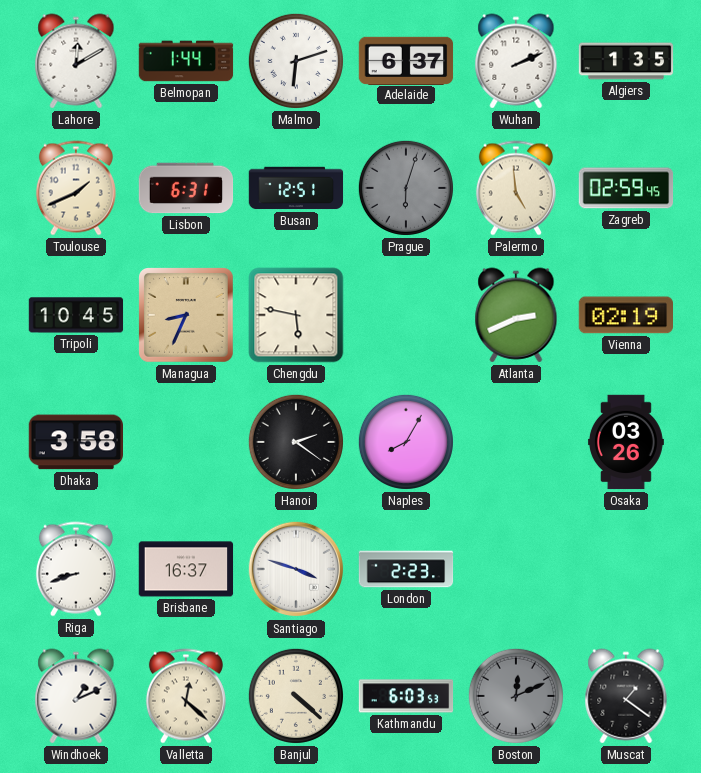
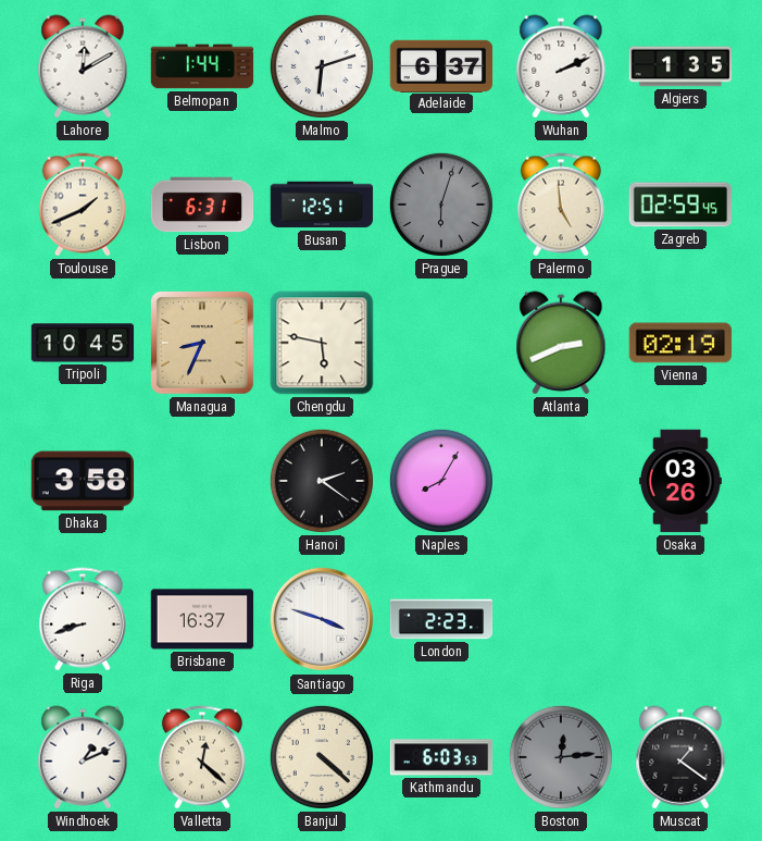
Boston: 12:11 -> 12:14 (561, 757)
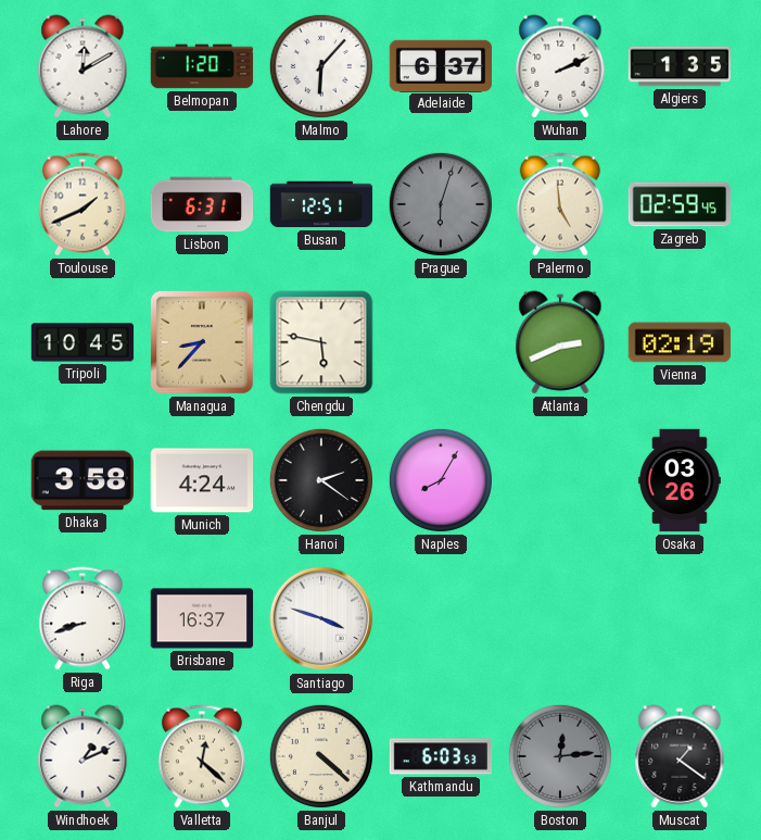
Belmopan: 1:44 -> 1:20 (202, 66)
Malmo: 6:12 -> 6:07 (321, 66)
Managua: 8:34 -> 8:37 (203, 343)
Munich: none -> 4:24 (202, 480)
London: 2:23 -> none (441, 619)
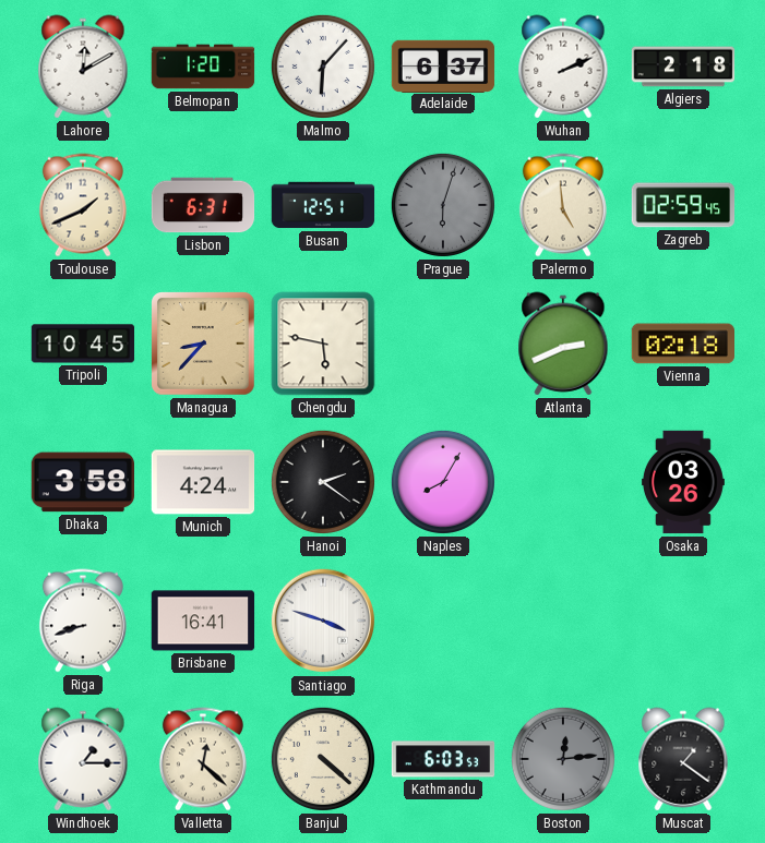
Algiers: 1:35 -> 2:18 (683, 67)
Vienna: 02:19 -> 02:18 (682, 344)
Brisbane: 16:37 -> 16:41 (203, 621)
Windhoek: 1:11 -> 1:15 (83, 759)
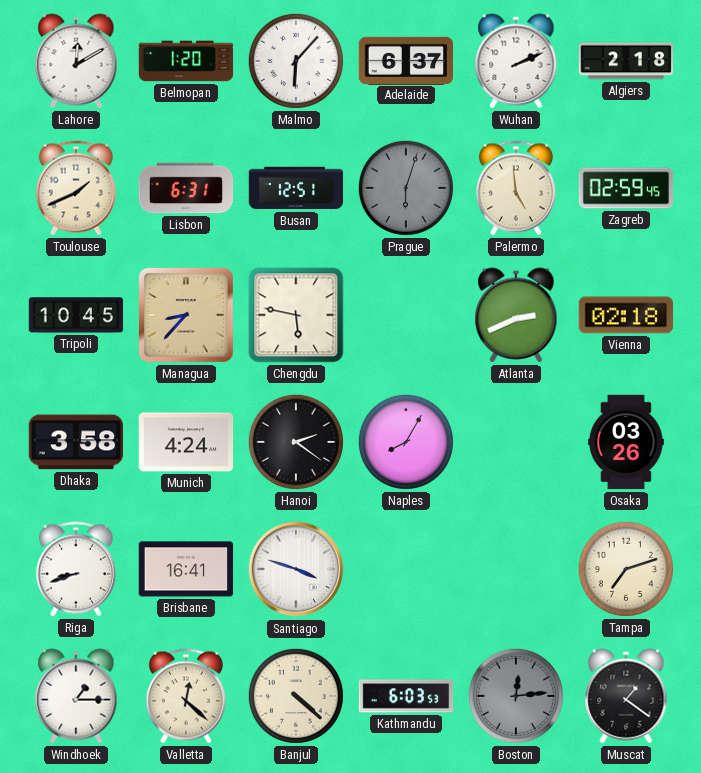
Tampa: none -> 7:12 (626, 569)
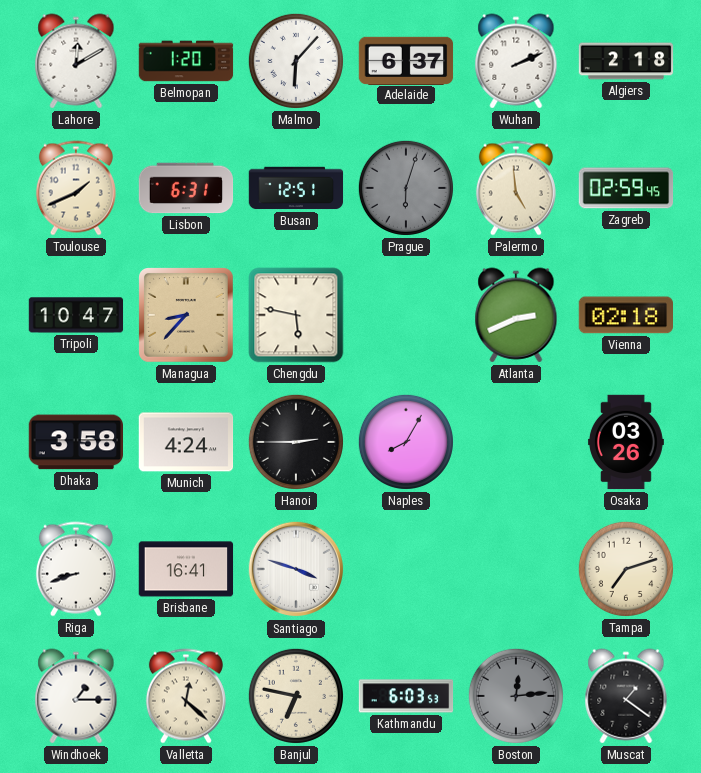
Tripoli: 10:45 -> 10:47 (76, 315)
Hanoi: 2:21 -> 2:45 (296, 442)
Banjul: 4:22 -> 6:47 (296, 696)
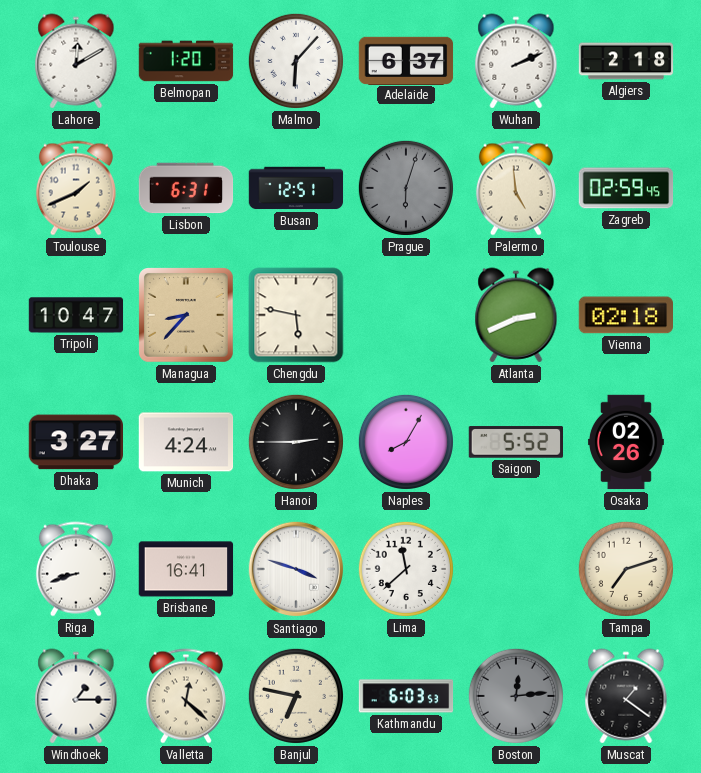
Dhaka: 3:58 -> 3:27 (76, 442)
Saigon: none -> 5:52 (515, 442)
Osaka: 03:26 -> 02:26 (626, 442)
Lima: none -> 11:38 (406, 569)
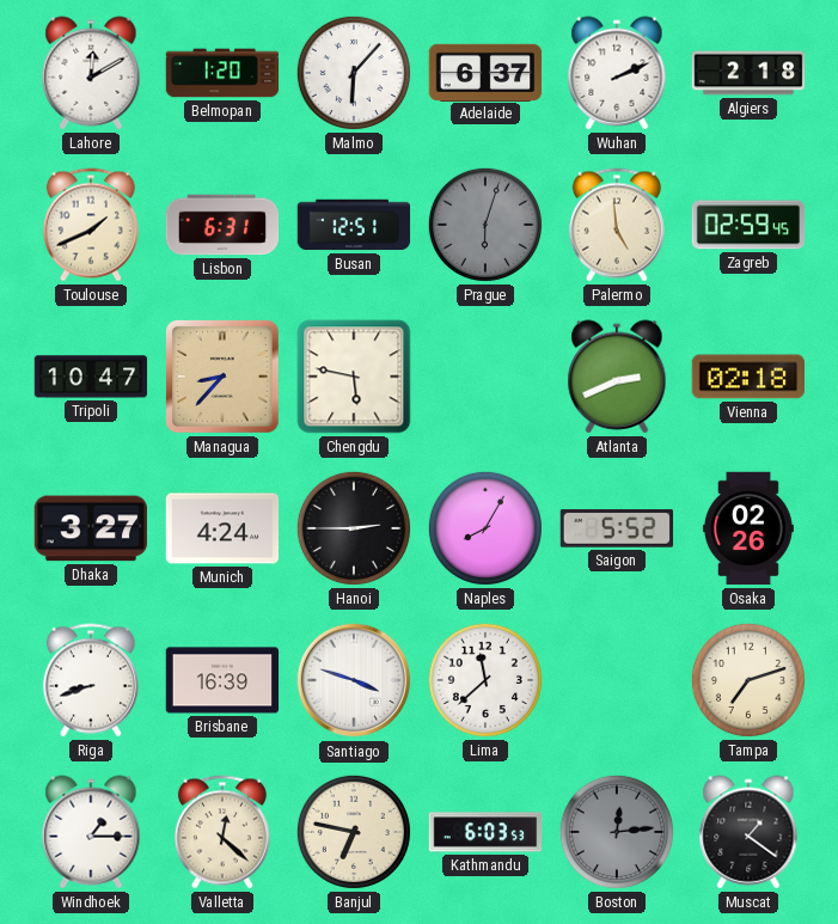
Brisbane: 16:41 -> 16:39 (222, 680)
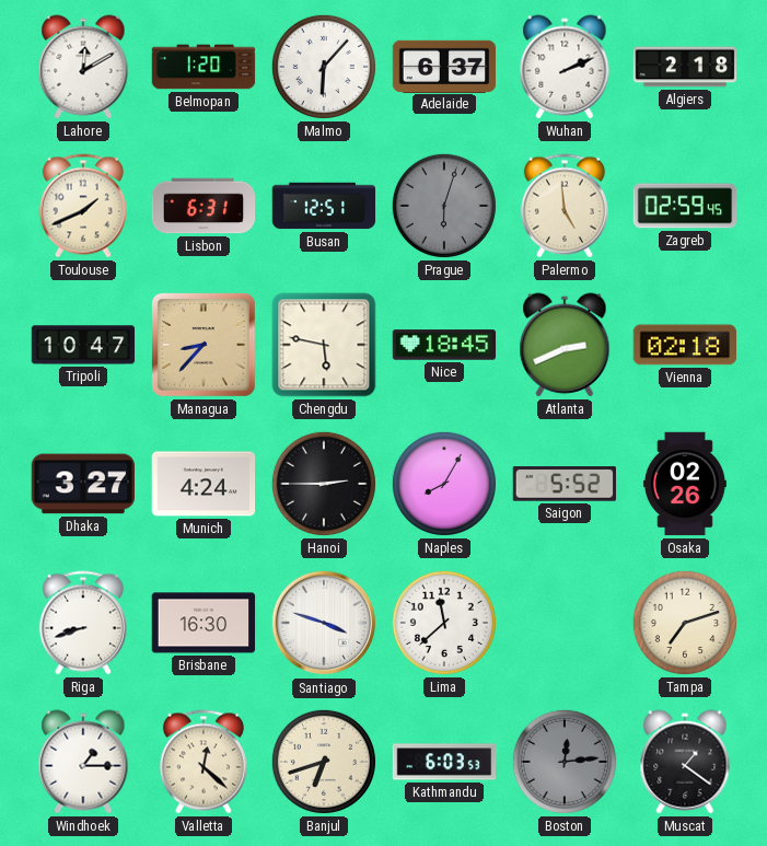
Nice: none -> 18:45 (444, 345)
Brisbane: 16:39 -> 16:30 (204, 623)
Banjul: 6:47 -> 6:42 (324, 762)
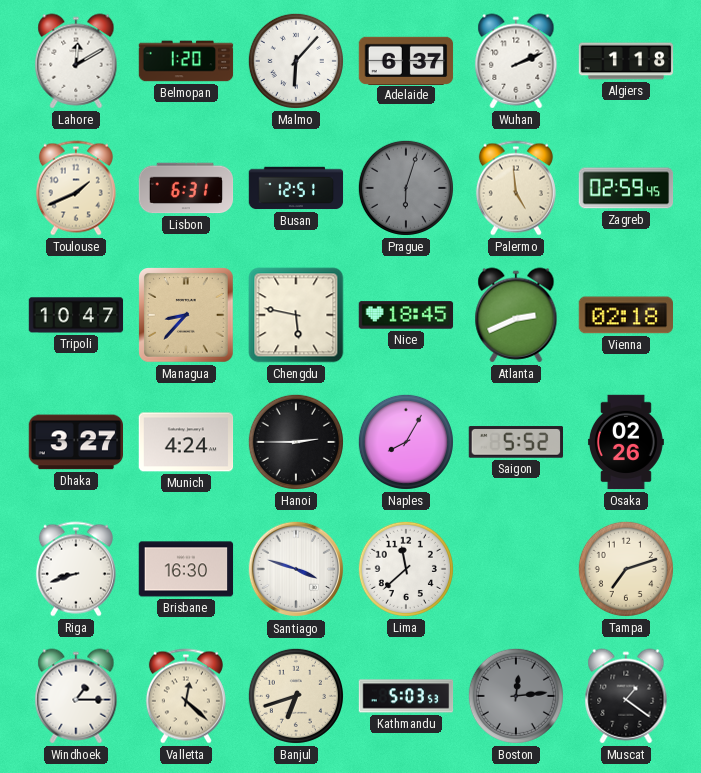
Algiers: 2:18 -> 1:18 (626, 61)
Kathmandu: 6:03 -> 5:03 (406, 696)
